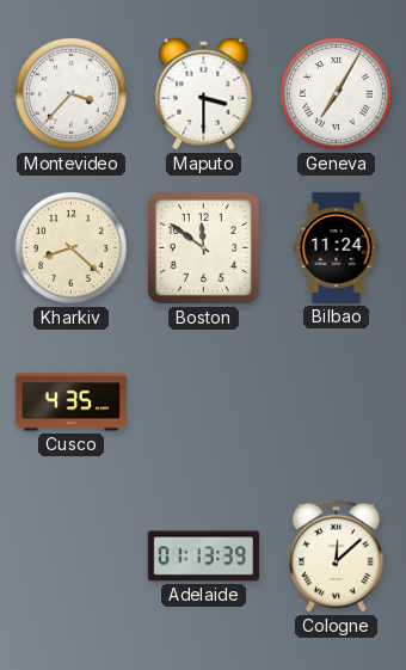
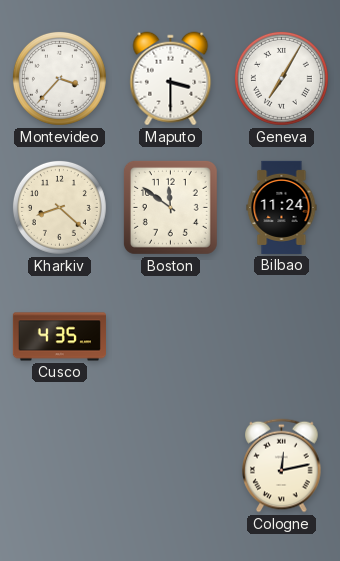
Adelaide: 01:13 -> none (203, 557)
Cologne: 12:08 -> 12:13 (282, 466)
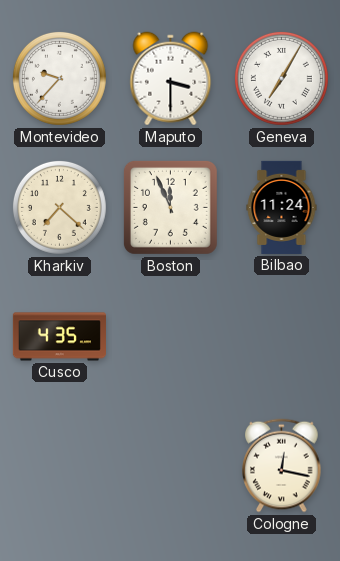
Montevideo: 3:37 -> 9:37 (59, 78)
Kharkiv: 8:22 -> 7:22 (59, 207)
Boston: 11:51 -> 11:56 (170, 207)
Cologne: 12:13 -> 12:17 (282, 466)
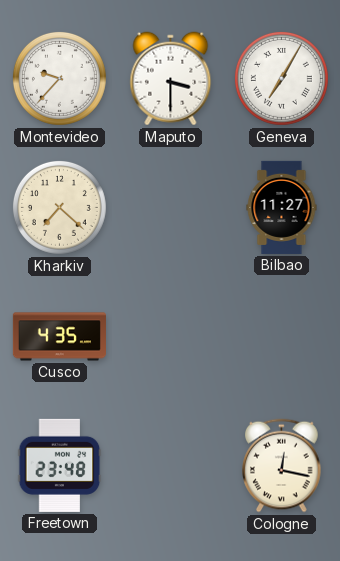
Boston: 11:56 -> none (170, 207)
Bilbao: 11:24 -> 11:27 (282, 207)
Freetown: none -> 23:48 (60, 465)
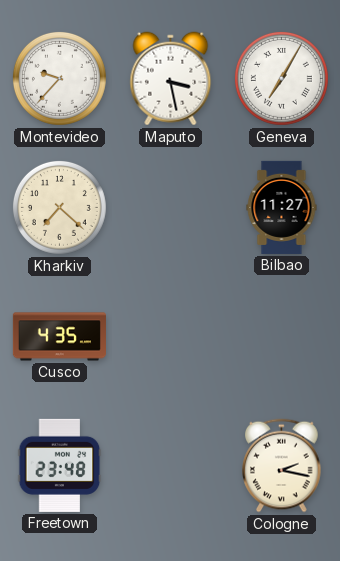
Maputo: 3:30 -> 3:28 (171, 79)
Cologne: 12:17 -> 2:17 (282, 466)
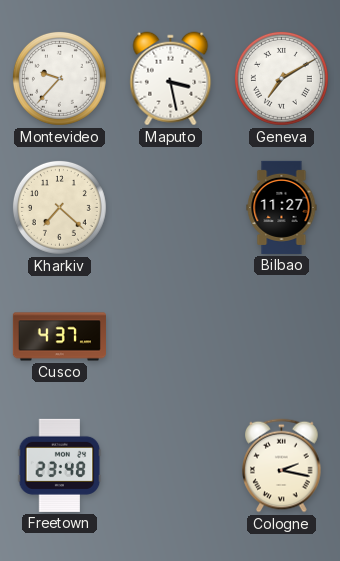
Geneva: 7:05 -> 7:10 (281, 78)
Cusco: 4:35 -> 4:37 (59, 337)
